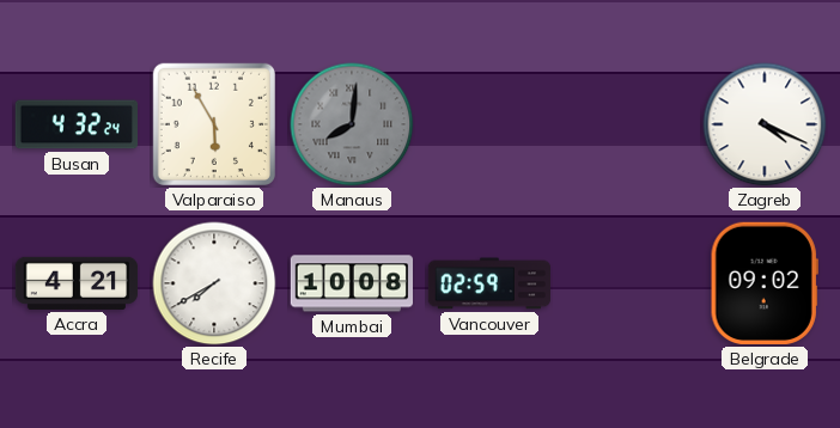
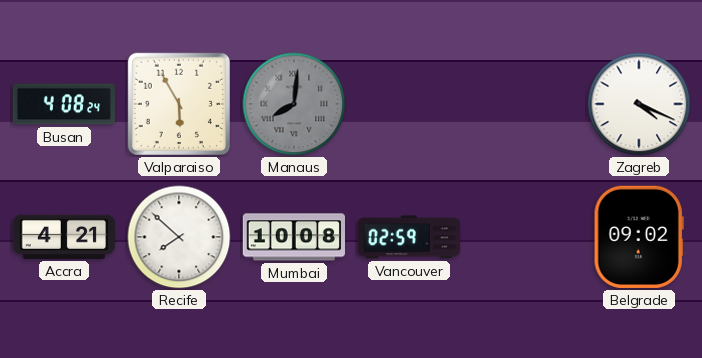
Busan: 4:32 -> 4:08 (63, 104)
Recife: 7:40 -> 7:52 (179, 237)
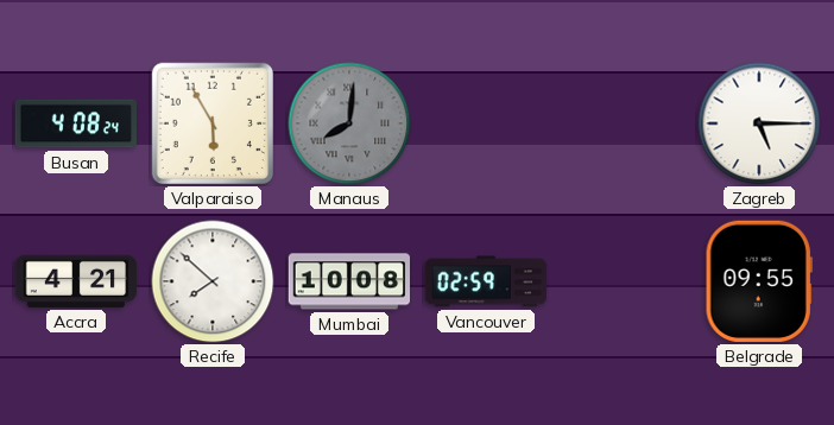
Zagreb: 4:19 -> 5:15 (759, 123)
Belgrade: 09:02 -> 09:55 (759, 281)
